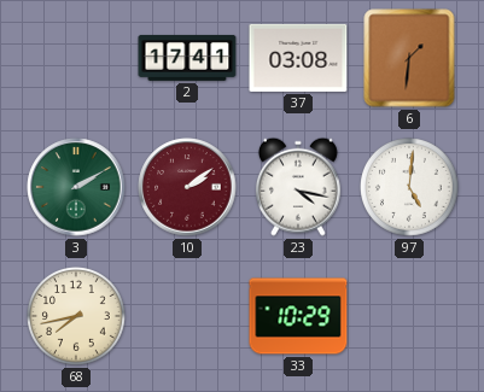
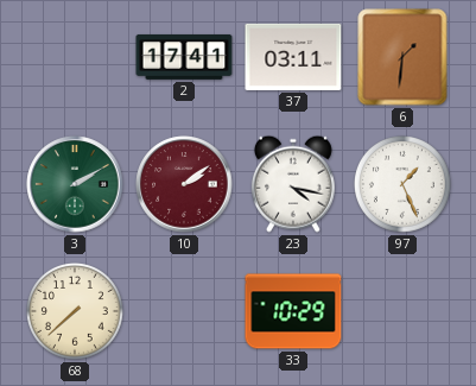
37: 03:08 -> 03:11 (293, 57)
97: 5:01 -> 1:26 (404, 185)
68: 7:43 -> 7:38 (76, 312)
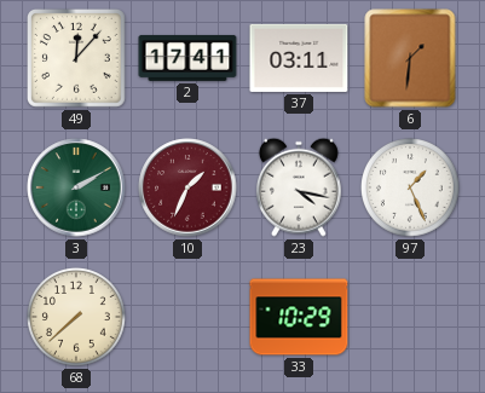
49: none -> 12:07 (77, 59)
10: 2:09 -> 1:34 (187, 187)
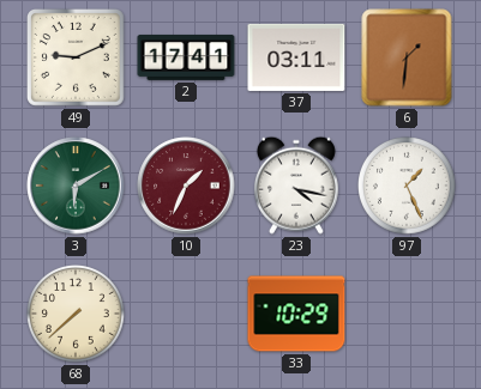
49: 12:07 -> 9:11 (77, 59)
3: 2:10 -> 6:10 (76, 186)
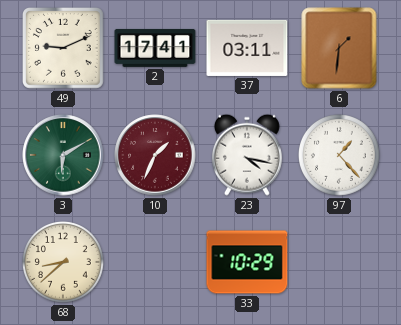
97: 1:26 -> 1:23 (340, 156)
68: 7:38 -> 8:38 (64, 263)
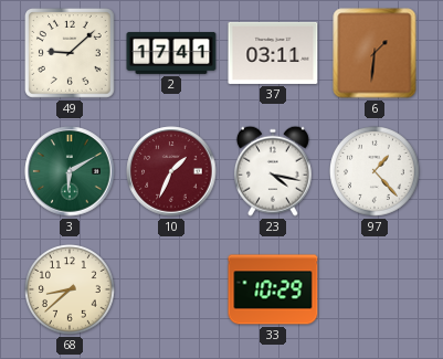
49: 9:11 -> 9:08 (71, 54)
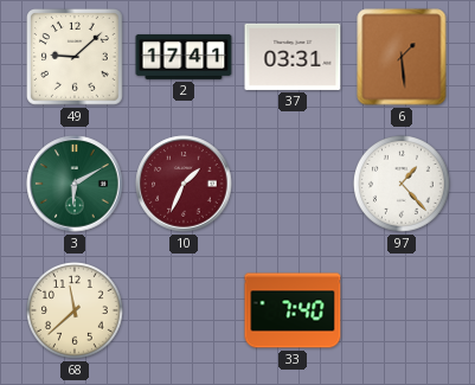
37: 03:11 -> 03:31 (293, 57)
6: 1:31 -> 1:29 (402, 57)
23: 4:17 -> none (273, 171)
68: 8:38 -> 11:38 (76, 312)
33: 10:29 -> 7:40 (293, 310)
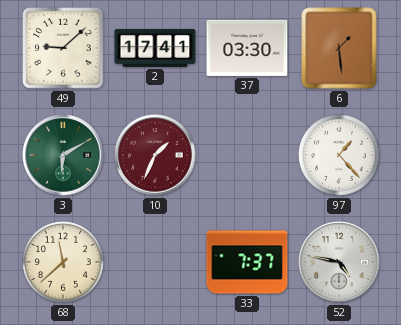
37: 03:31 -> 03:30 (247, 48)
33: 7:40 -> 7:37 (247, 262)
52: none -> 4:47 (339, 262)
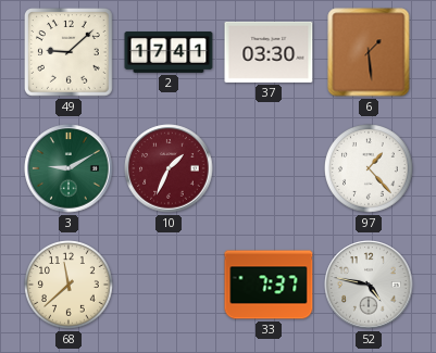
3: 6:10 -> 9:10 (68, 168)
